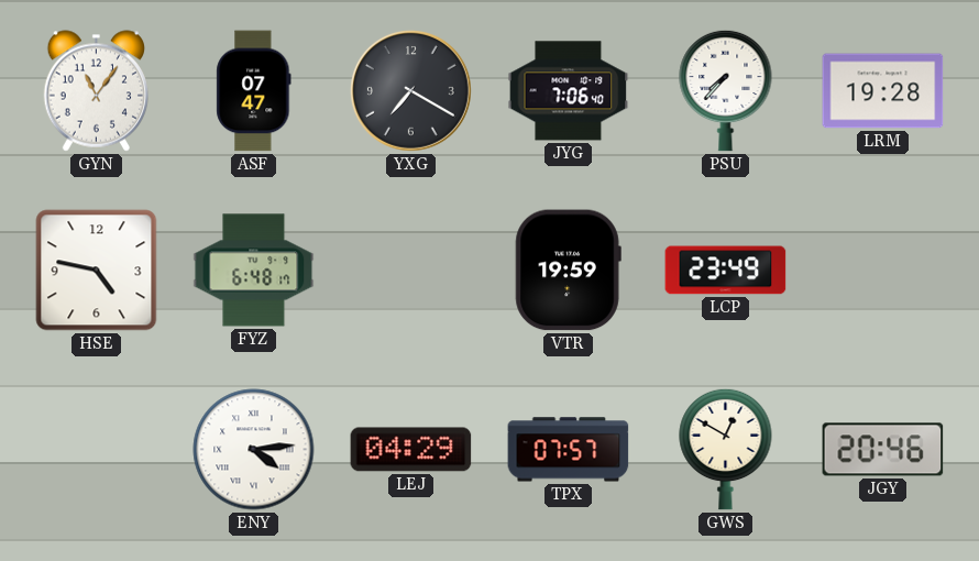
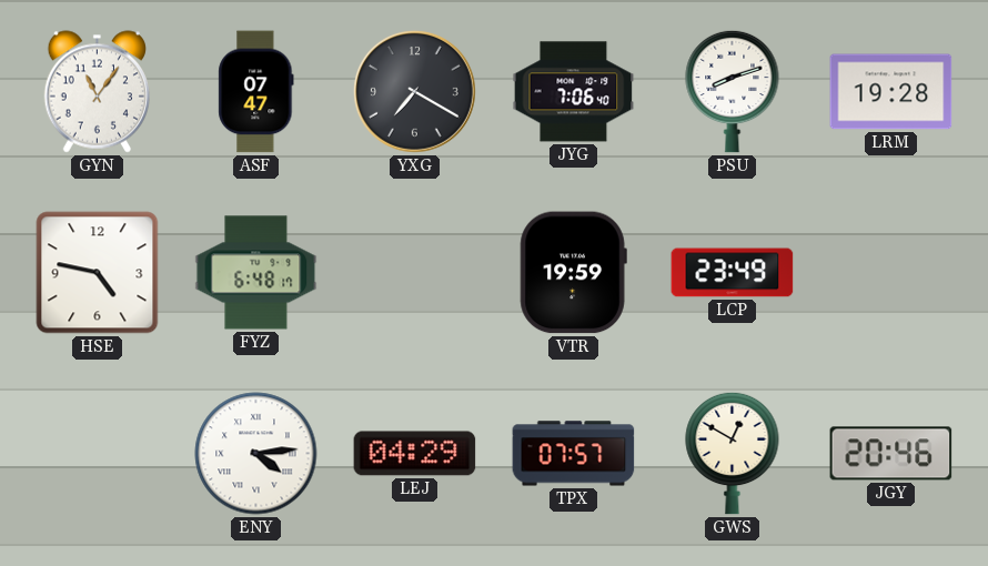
PSU: 7:37 -> 8:12 (733, 91)
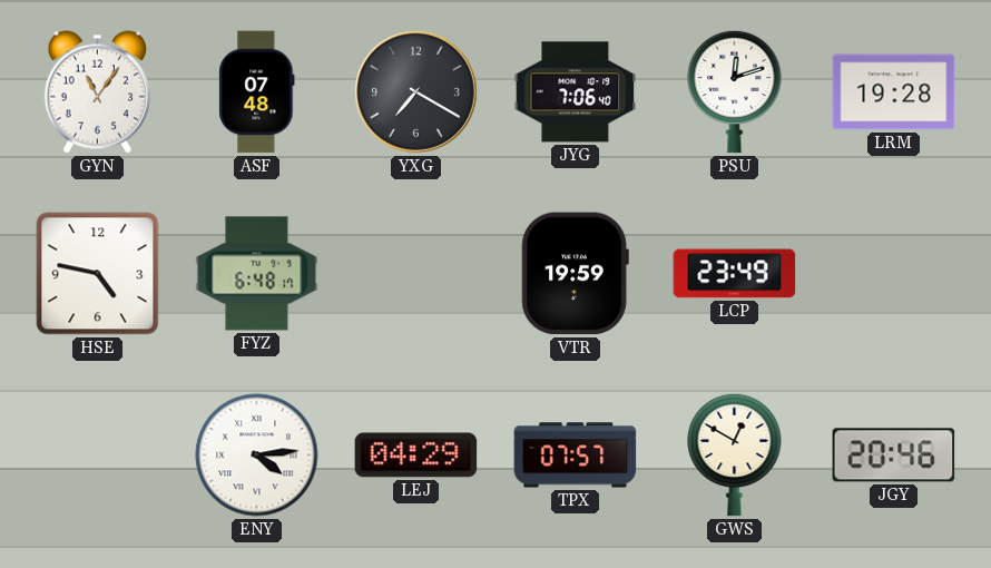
ASF: 07:47 -> 07:48 (257, 92)
PSU: 8:12 -> 12:12 (735, 91)
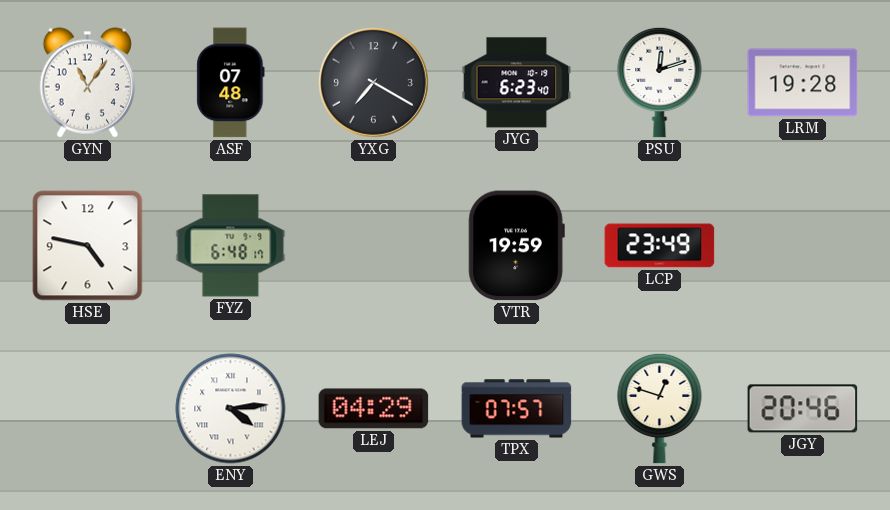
JYG: 7:06 -> 6:23 (517, 83)
GWS: 12:50 -> 12:48 (660, 408)
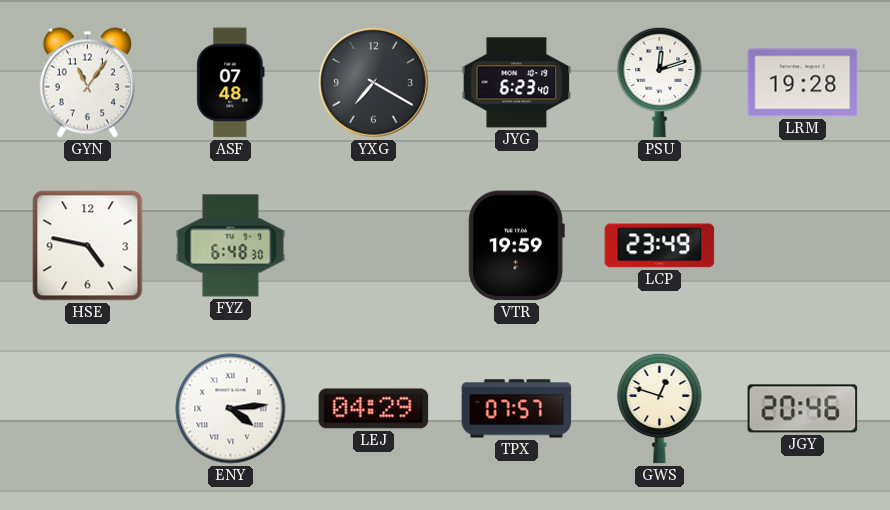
FYZ: 6:48:17 -> 6:48:30 (231, 246)
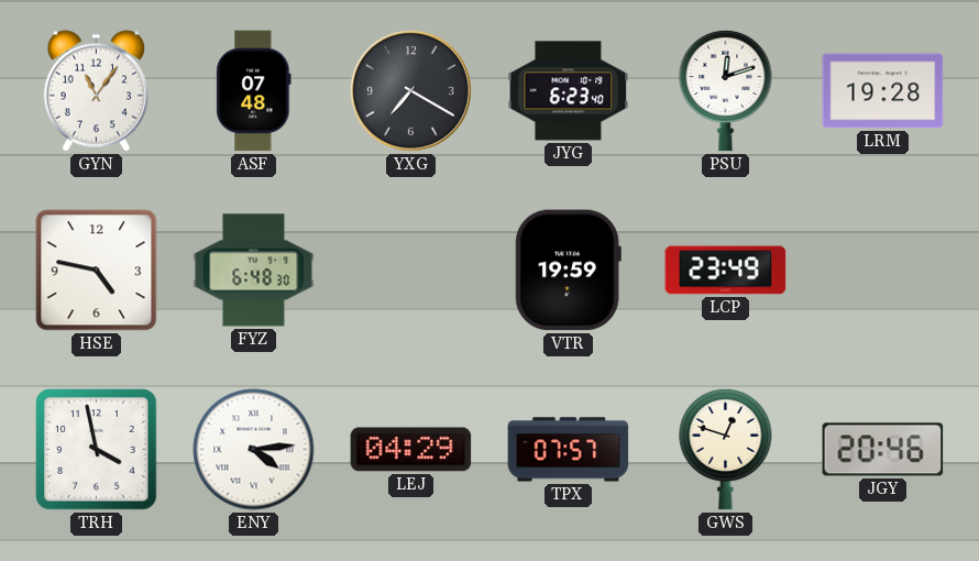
TRH: none -> 3:58 (97, 450)
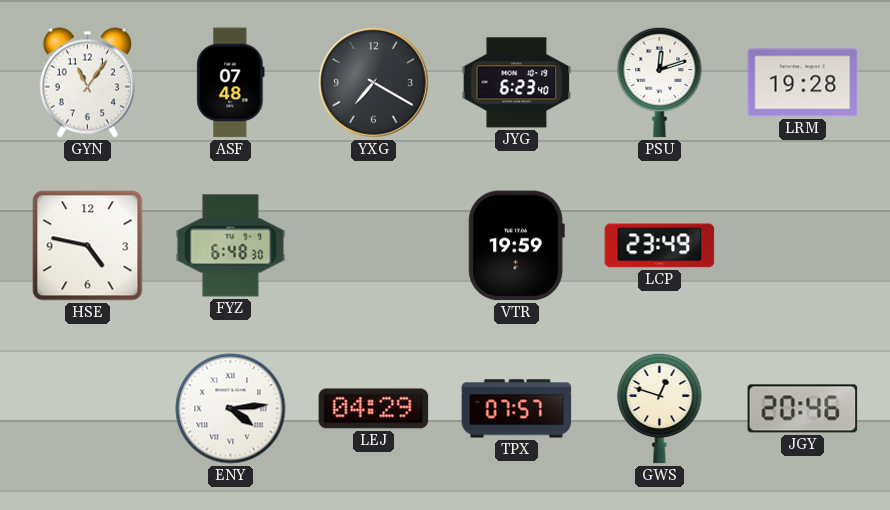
TRH: 3:58 -> none (97, 450)
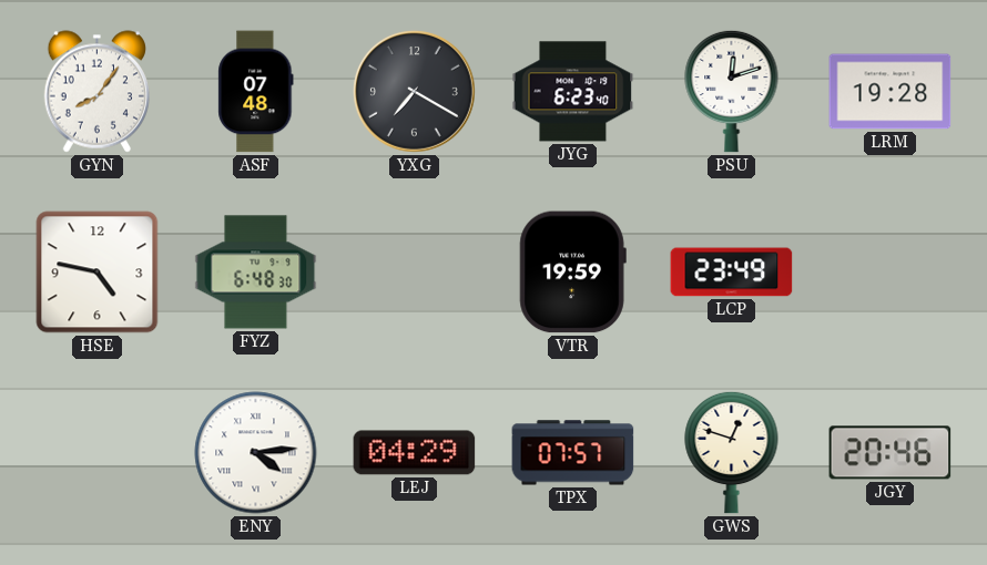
GYN: 11:06 -> 8:06 (96, 92)
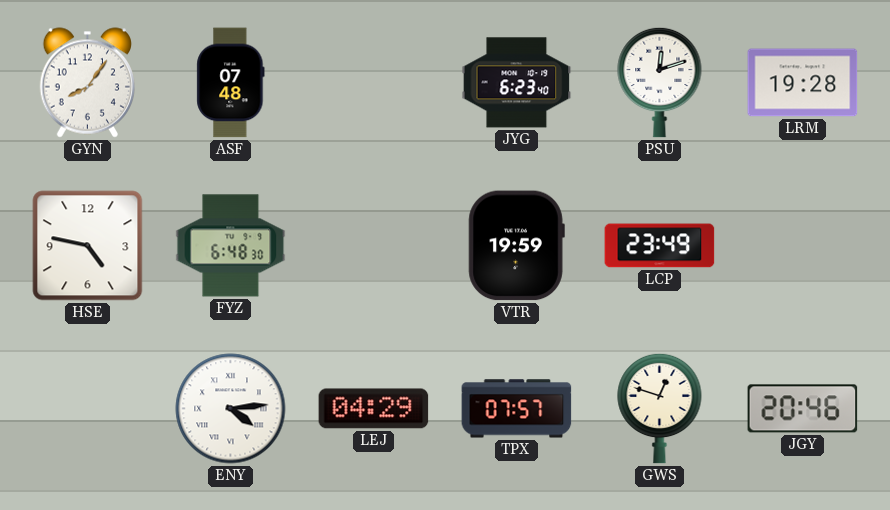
YXG: 7:20 -> none (414, 91)
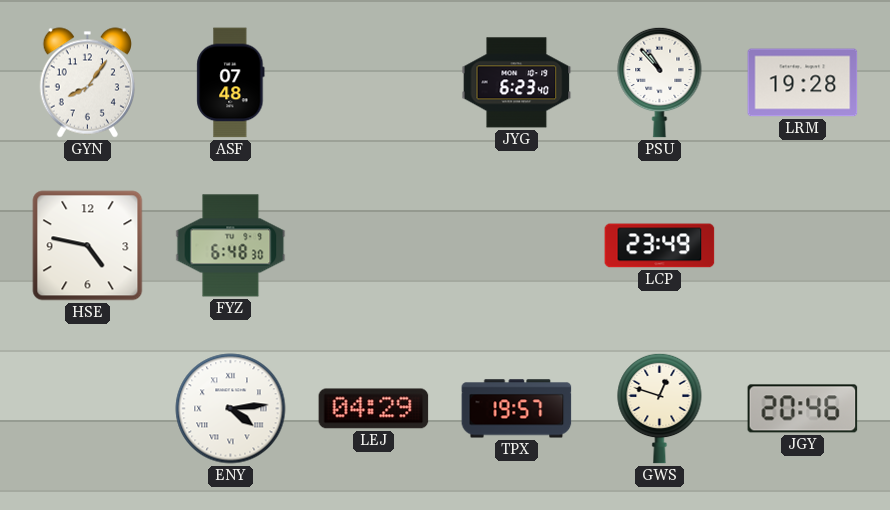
PSU: 12:12 -> 10:53 (660, 82)
VTR: 19:59 -> none (516, 246)
TPX: 07:57 -> 19:57 (517, 409)
